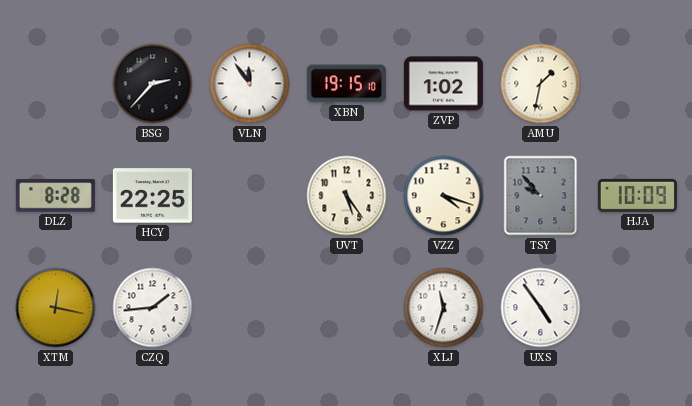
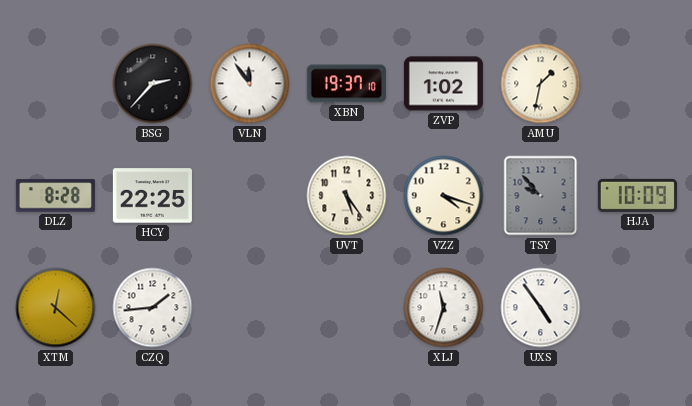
XBN: 19:15 -> 19:37 (346, 84)
XTM: 12:17 -> 12:22 (56, 308)
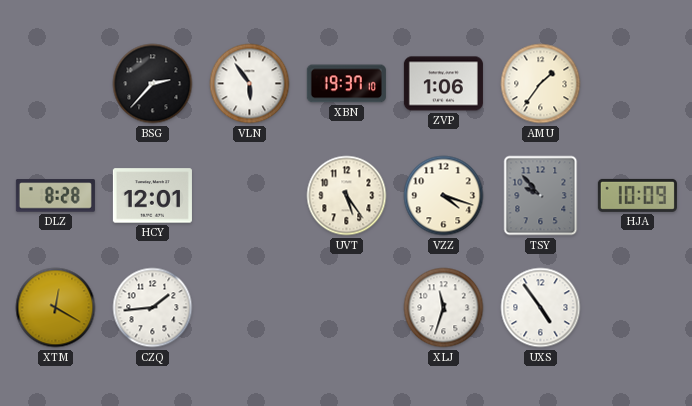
VLN: 11:54 -> 5:54 (250, 84)
ZVP: 1:02 -> 1:06 (443, 84)
AMU: 1:32 -> 1:36 (541, 84)
HCY: 22:25 -> 12:01 (152, 196)
XTM: 12:22 -> 12:20 (56, 308)
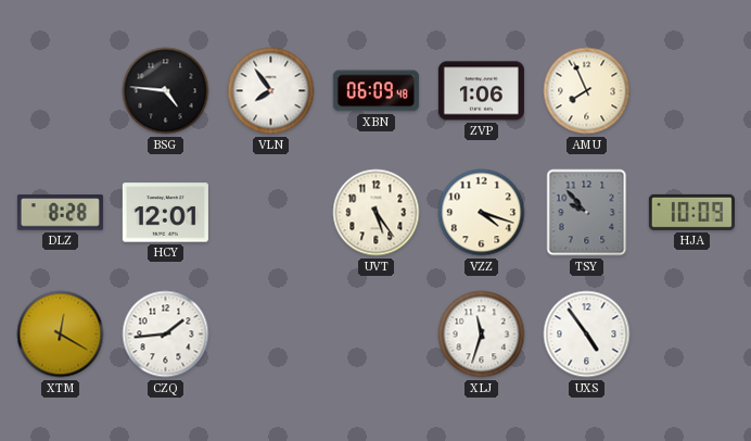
BSG: 2:37 -> 4:46 (166, 91)
VLN: 5:54 -> 7:54 (271, 91)
XBN: 19:37 -> 06:09 (375, 91)
AMU: 1:36 -> 7:56 (587, 91)
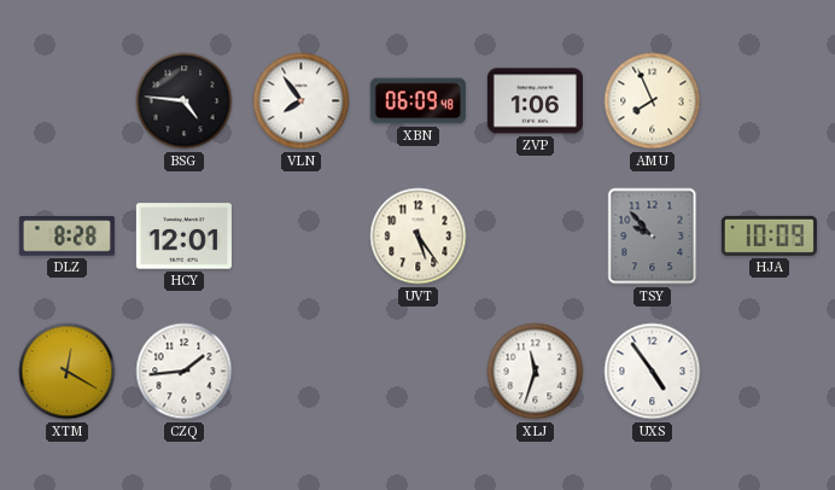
VZZ: 4:18 -> none (482, 213)
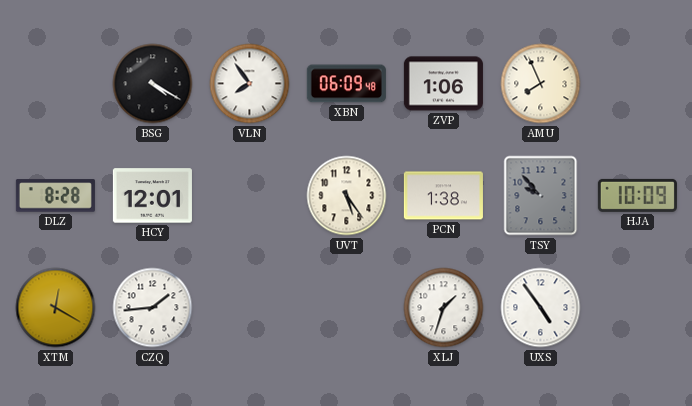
BSG: 4:46 -> 4:20 (153, 84)
PCN: none -> 1:38 (443, 196)
XLJ: 11:33 -> 1:33 (444, 308)
